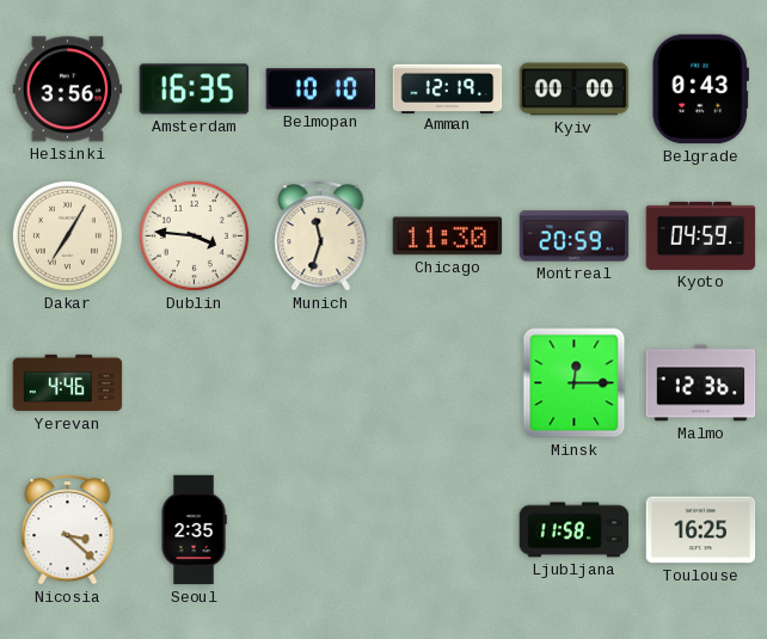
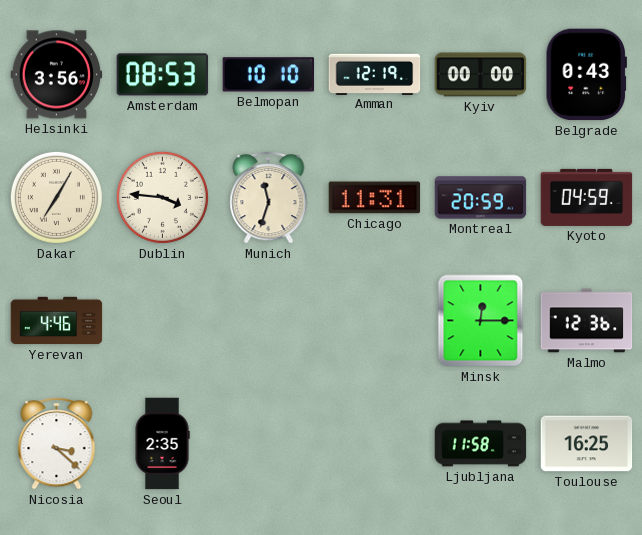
Amsterdam: 16:35 -> 08:53 (163, 75)
Chicago: 11:30 -> 11:31 (375, 198)
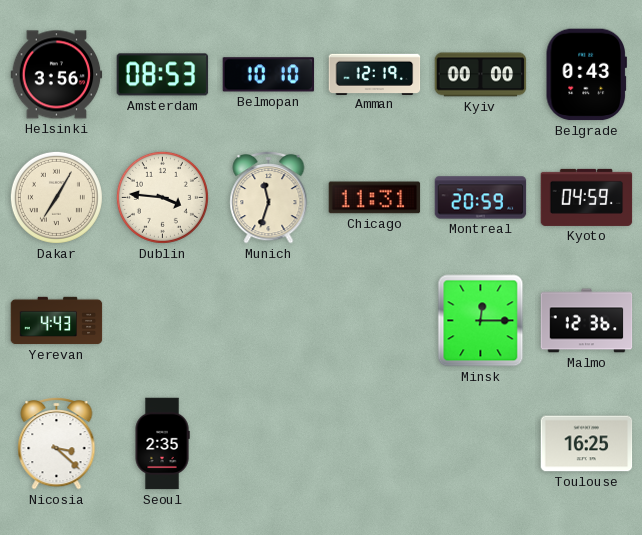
Yerevan: 4:46 -> 4:43 (57, 321)
Ljubljana: 11:58 -> none (481, 444)
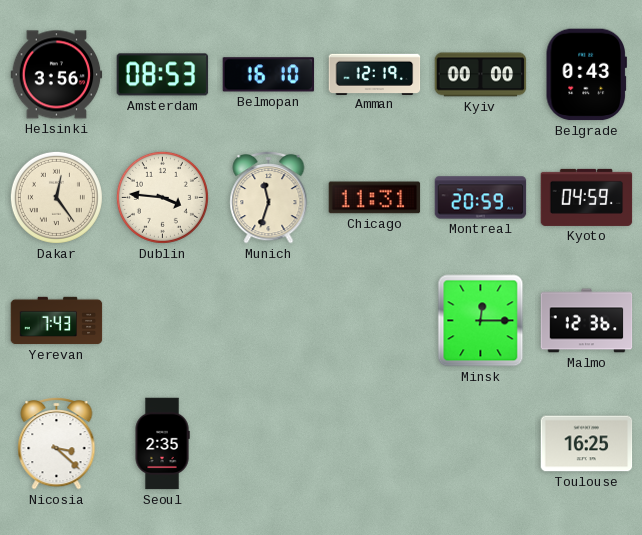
Belmopan: 10:10 -> 16:10 (269, 75)
Dakar: 7:05 -> 12:24 (56, 197)
Yerevan: 4:43 -> 7:43 (57, 321)
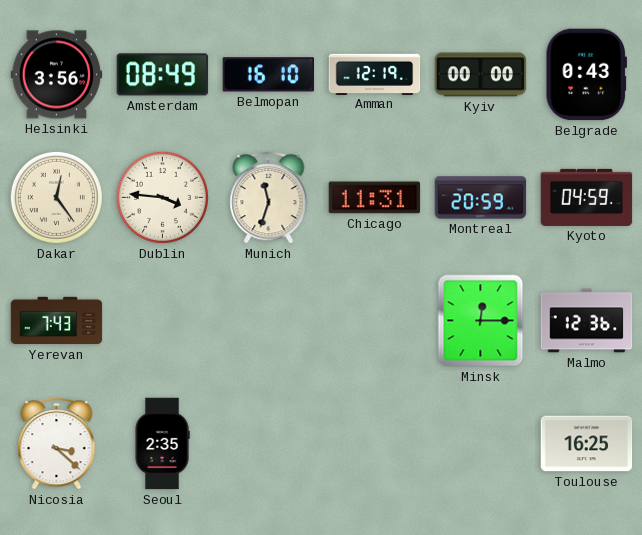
Amsterdam: 08:53 -> 08:49 (163, 75)
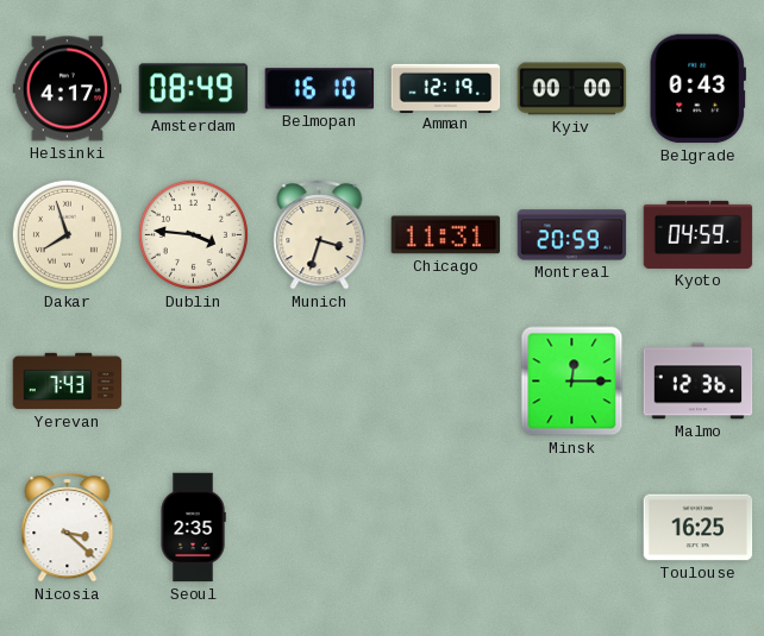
Helsinki: 3:56 -> 4:17 (68, 89)
Dakar: 12:24 -> 7:57 (67, 234)
Munich: 11:33 -> 3:33 (320, 234)
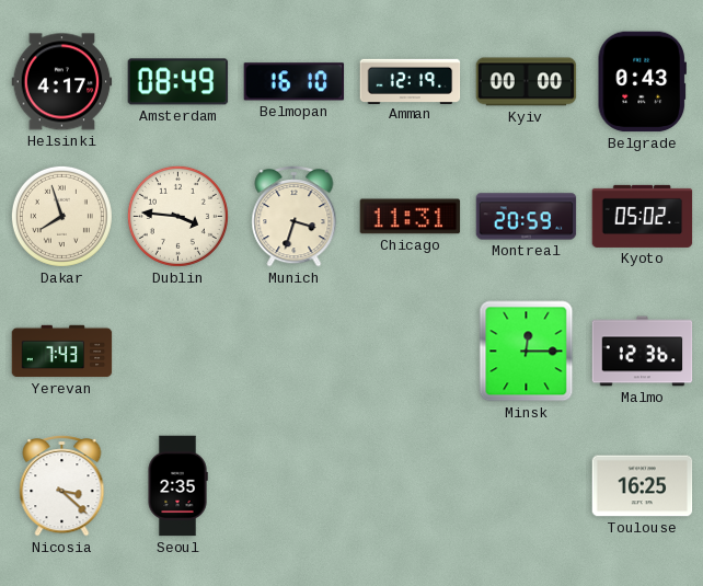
Kyoto: 04:59 -> 05:02 (643, 216)
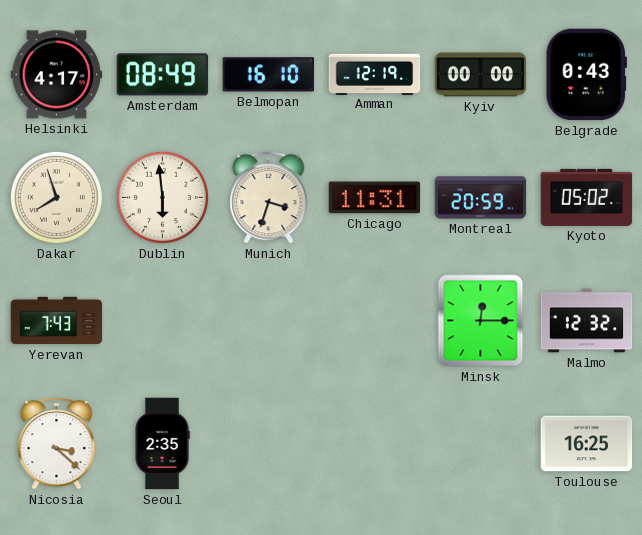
Dublin: 3:46 -> 5:59 (162, 197)
Malmo: 12:36 -> 12:32 (587, 321)
